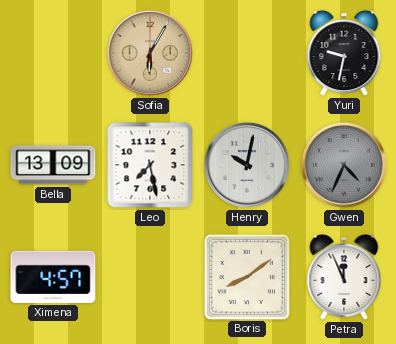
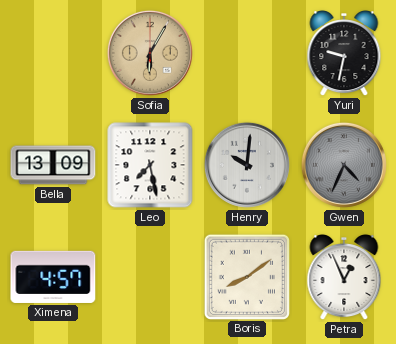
Henry: 10:02 -> 10:01 (247, 165)
Petra: 11:56 -> 12:56 (344, 278)
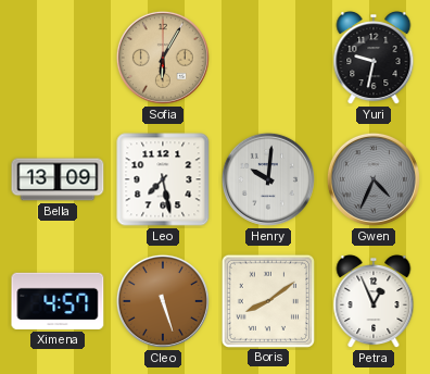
Cleo: none -> 5:27 (163, 301)
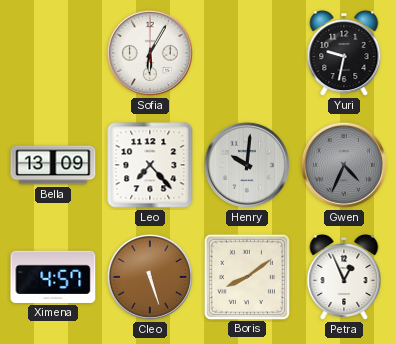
Sofia dial: champagne -> white (150, 53)
Leo: 7:28 -> 7:23 (150, 165)
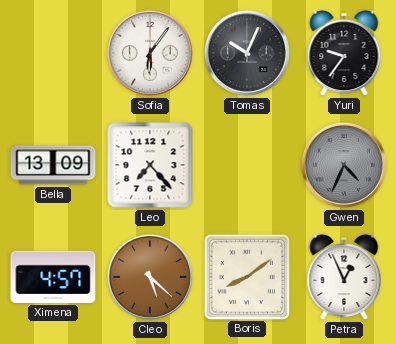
Sofia: 6:05 -> 6:06 (150, 53)
Tomas: none -> 10:04 (247, 53)
Yuri: 9:32 -> 9:36 (344, 54)
Henry: 10:01 -> none (247, 165)
Cleo: 5:27 -> 5:22 (150, 277)
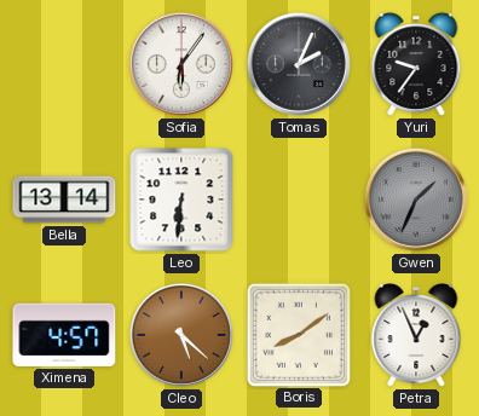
Tomas: 10:04 -> 2:04 (299, 64)
Bella: 13:09 -> 13:14 (64, 200)
Leo: 7:23 -> 6:31 (181, 200)
Gwen: 4:34 -> 1:34 (416, 200)
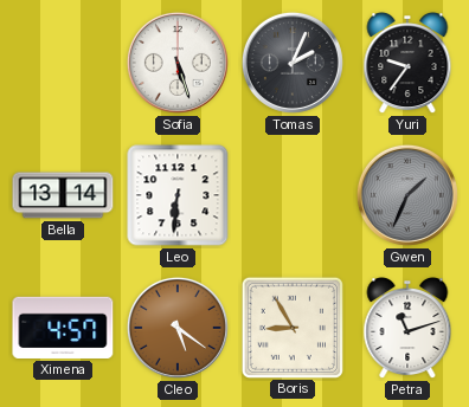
Sofia: 6:06 -> 5:27 (178, 63)
Cleo: 5:22 -> 5:21 (178, 328)
Boris: 8:09 -> 8:55 (291, 327)
Petra: 12:56 -> 11:12 (407, 329)
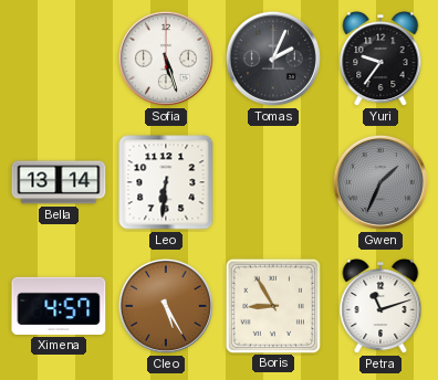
Cleo: 5:21 -> 5:25 (166, 306)
